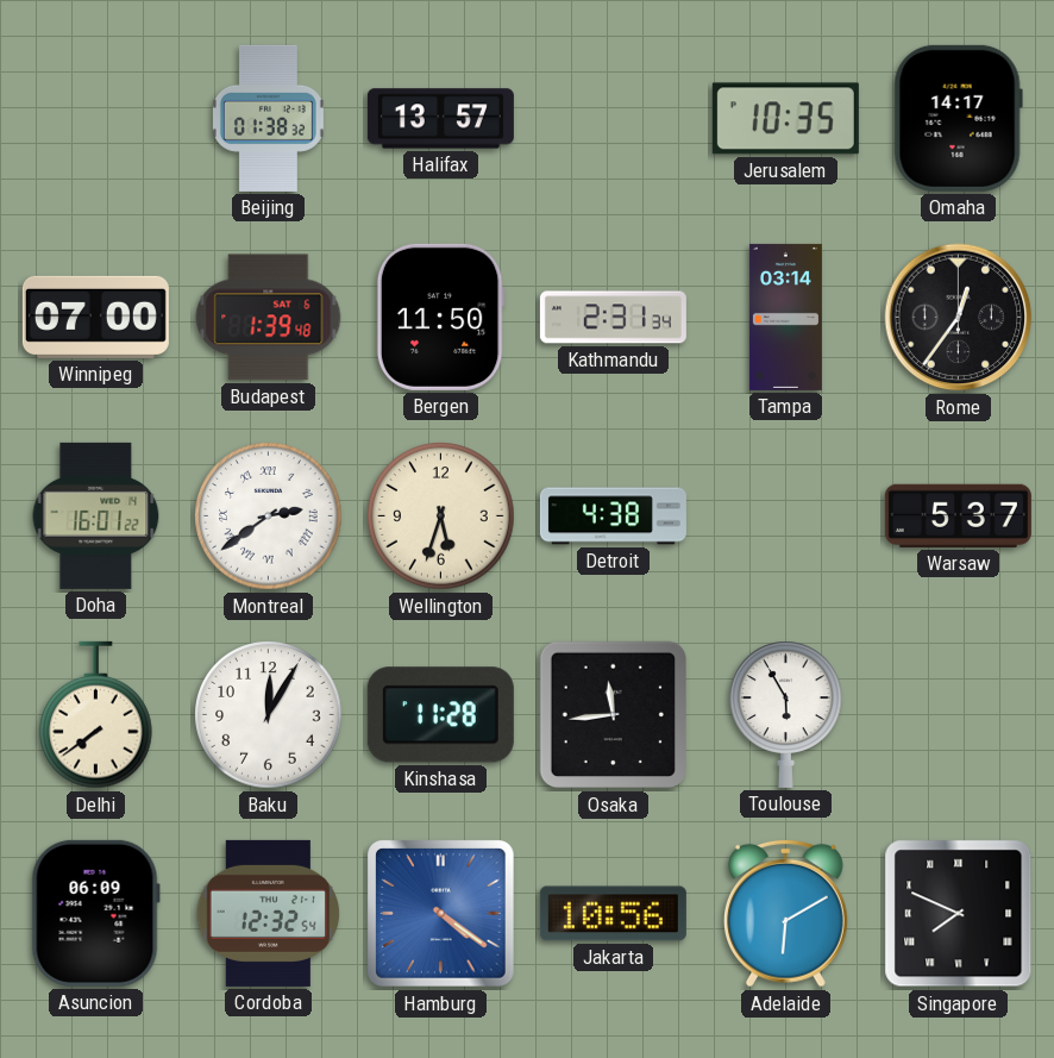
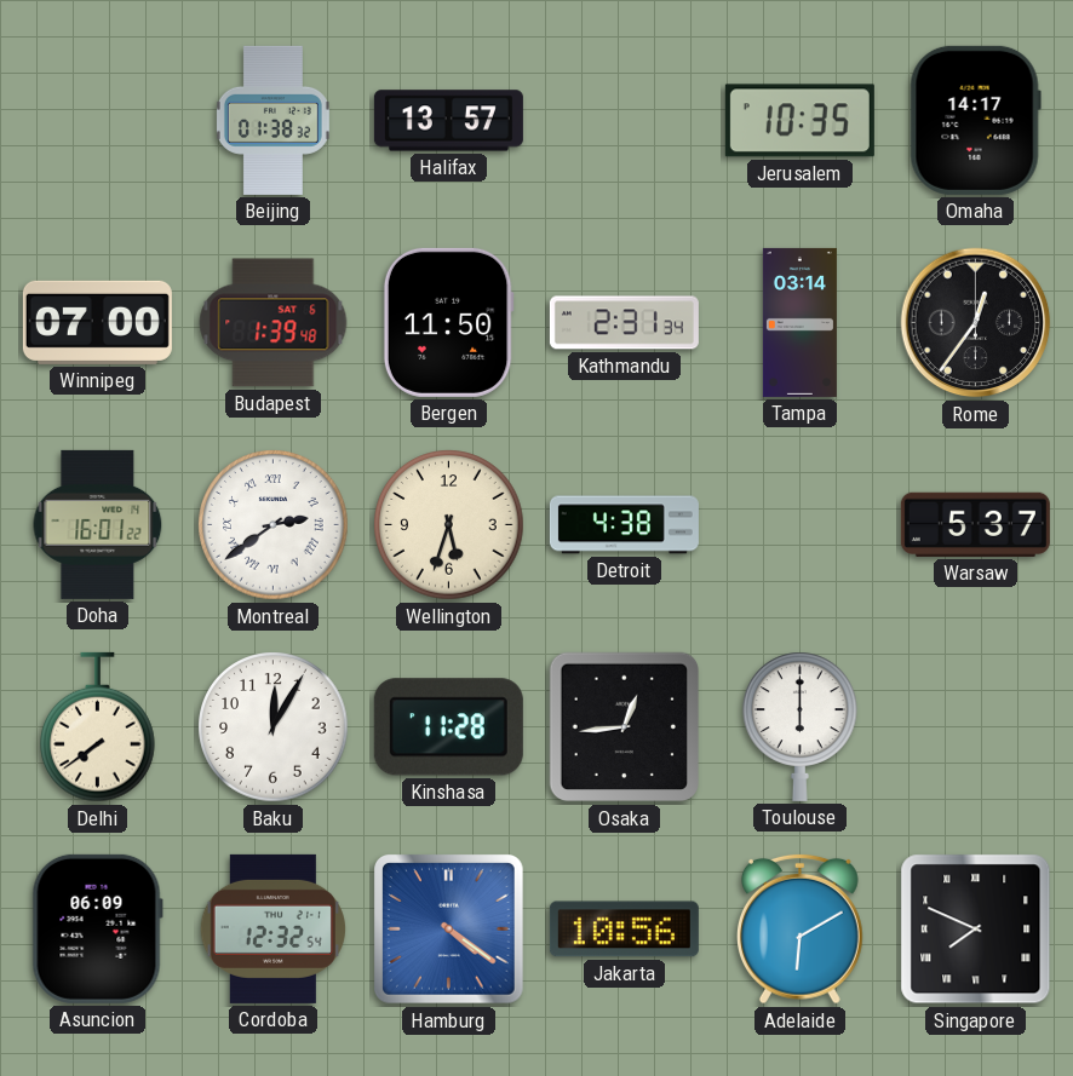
Osaka: 11:44 -> 12:44 (625, 727)
Toulouse: 5:55 -> 6:00 (801, 726)
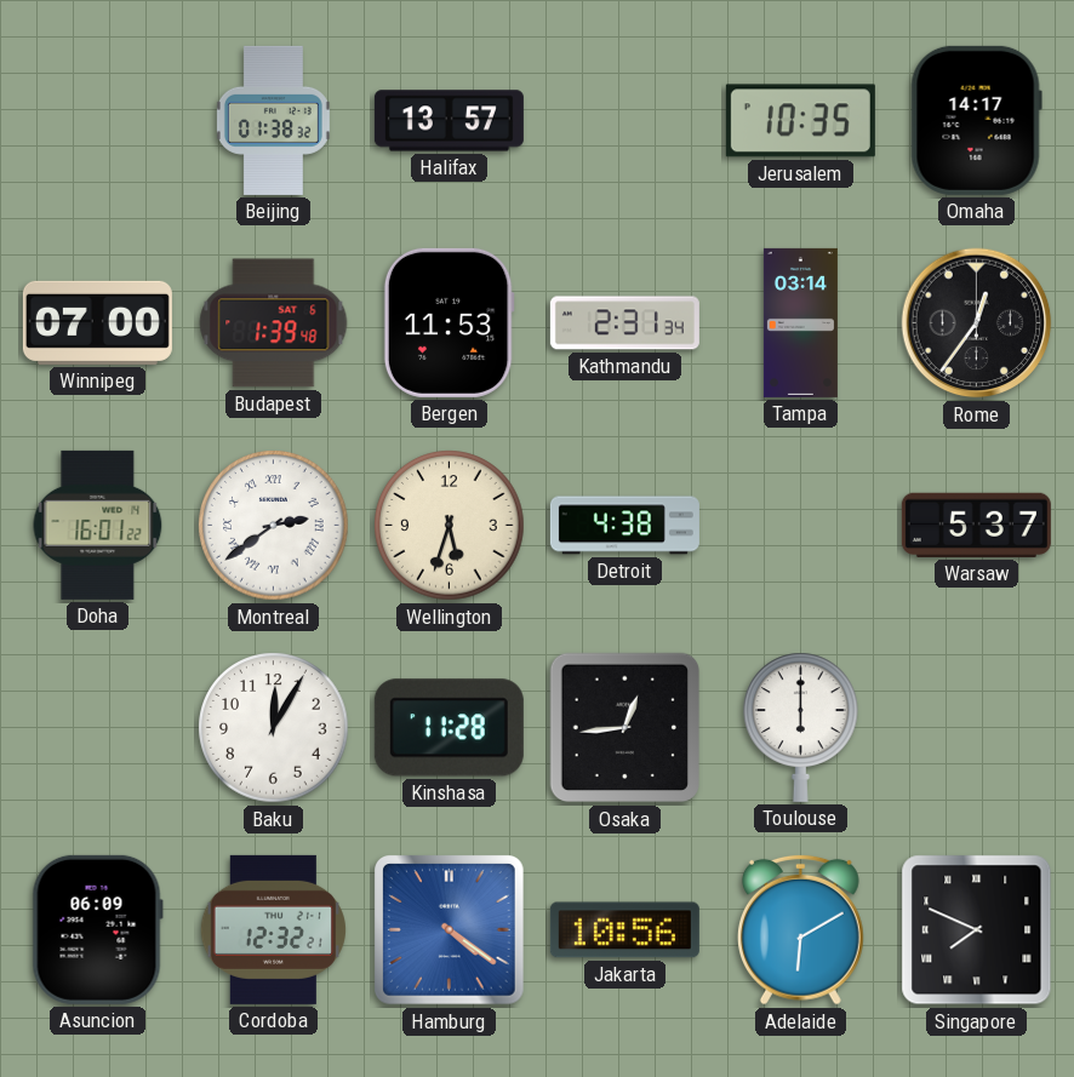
Bergen: 11:50 -> 11:53 (449, 322)
Delhi: 7:39 -> none (98, 727)
Cordoba: 12:32:54 -> 12:32:21 (273, 929)
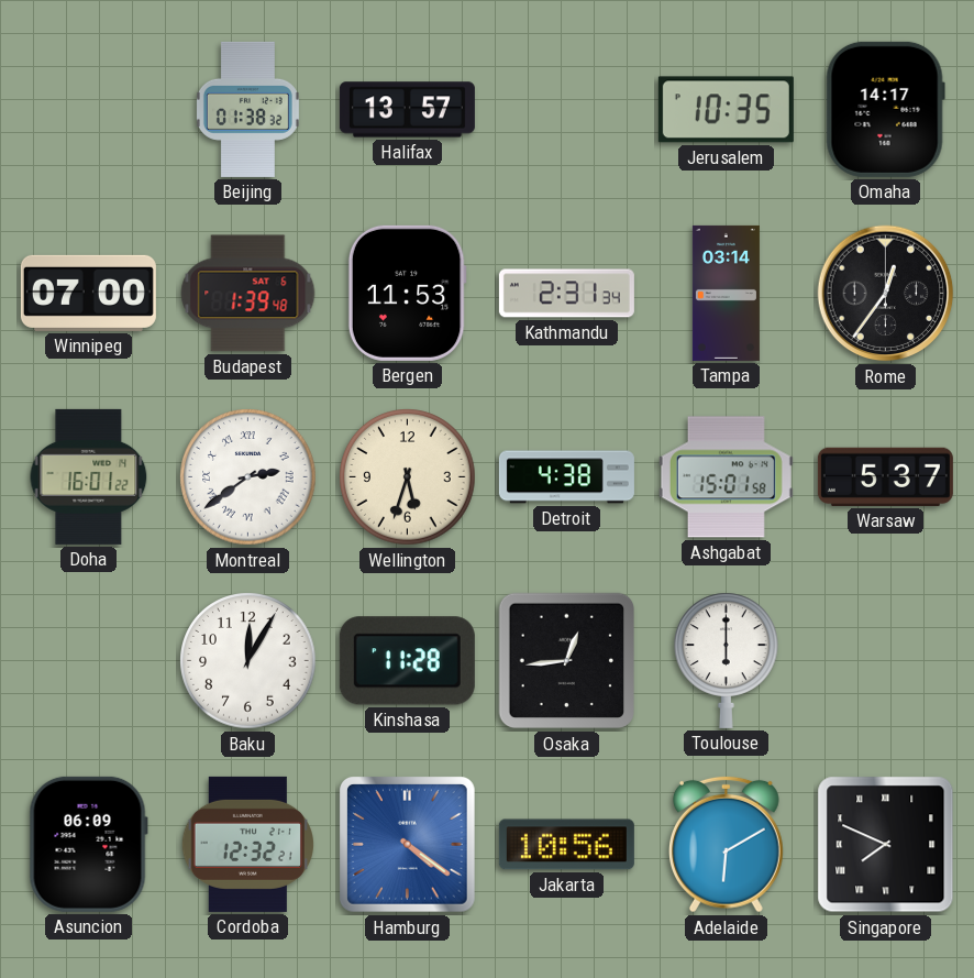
Ashgabat: none -> 15:01 (726, 477)
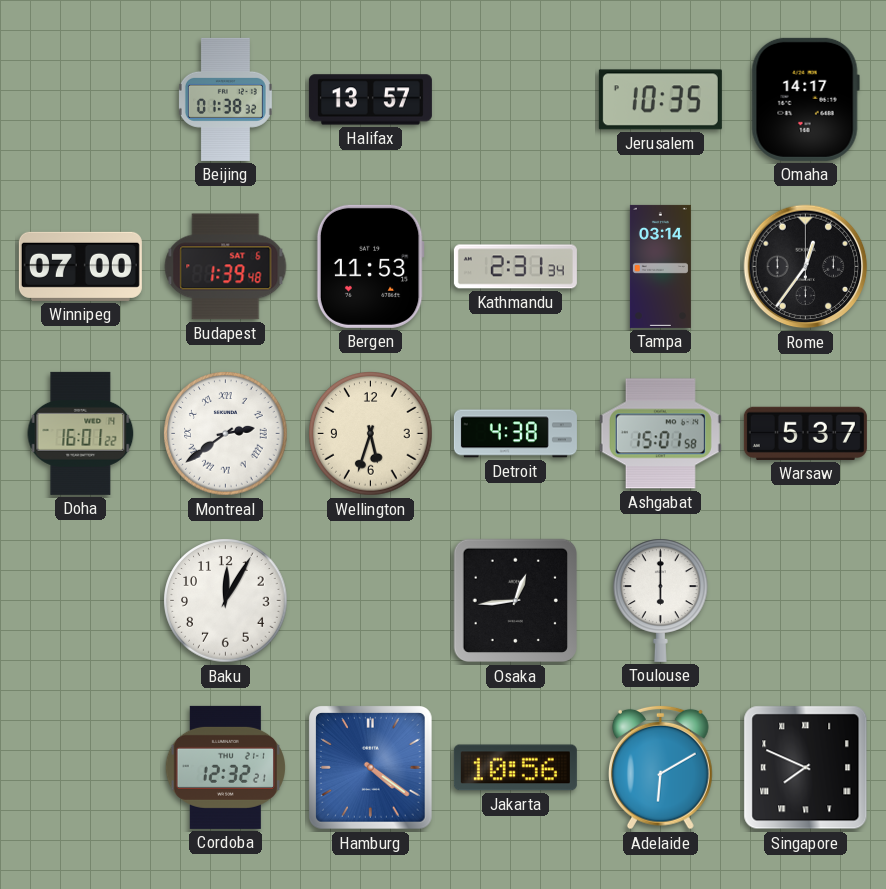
Kinshasa: 11:28 -> none (407, 661)
Asuncion: 06:09 -> none (88, 844)
